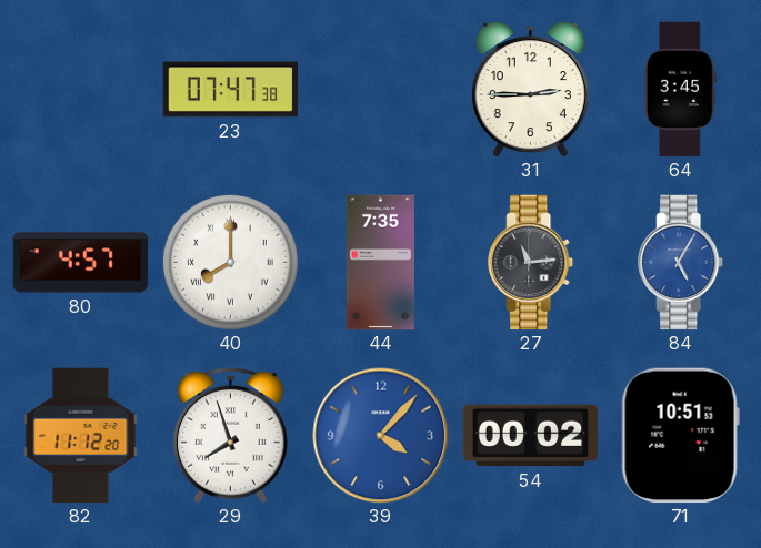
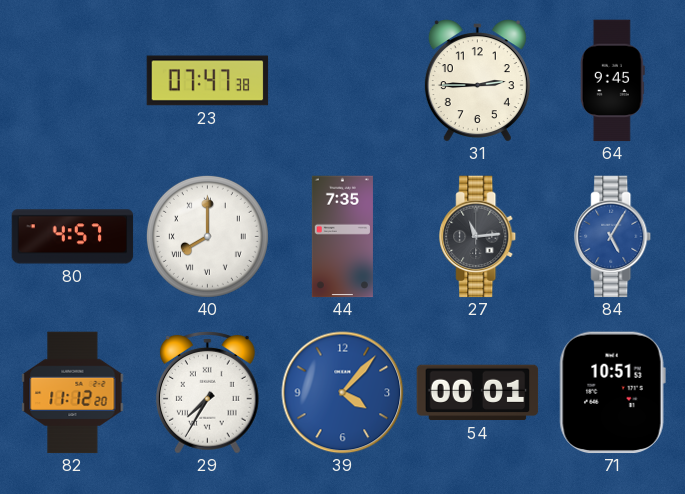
64: 3:45 -> 9:45 (612, 81)
29: 7:57 -> 7:35 (208, 393)
54: 00:02 -> 00:01 (478, 393)
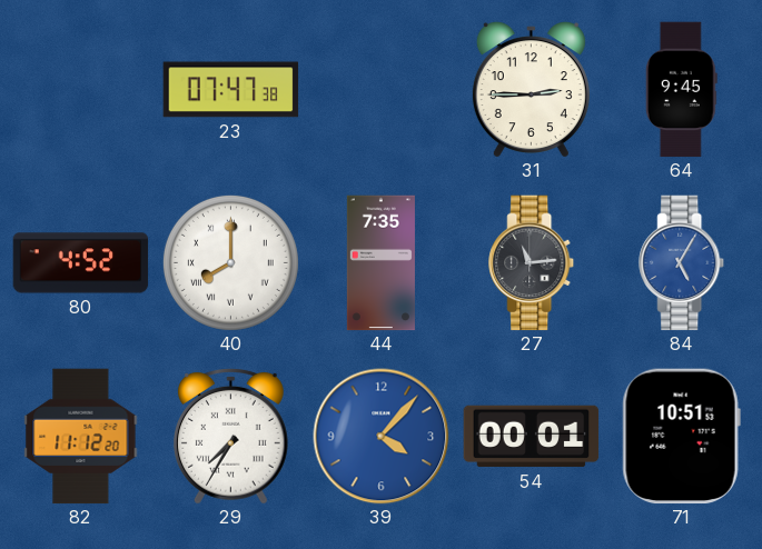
80: 4:57 -> 4:52 (81, 263)
